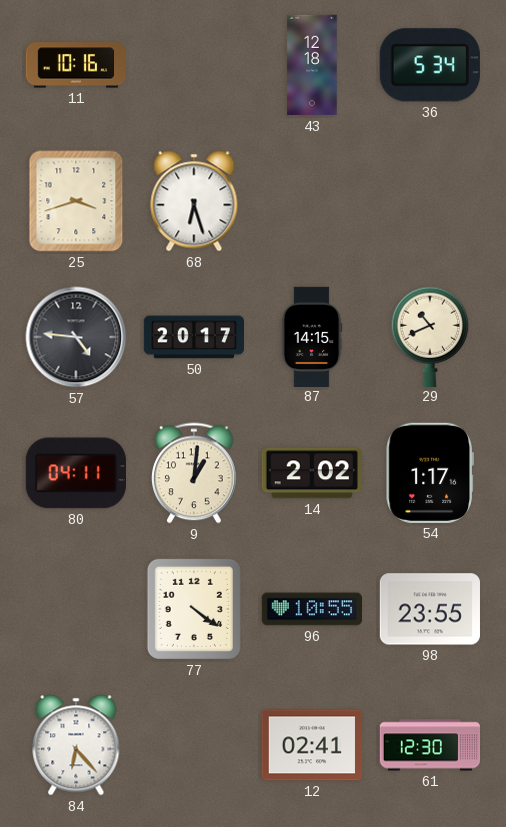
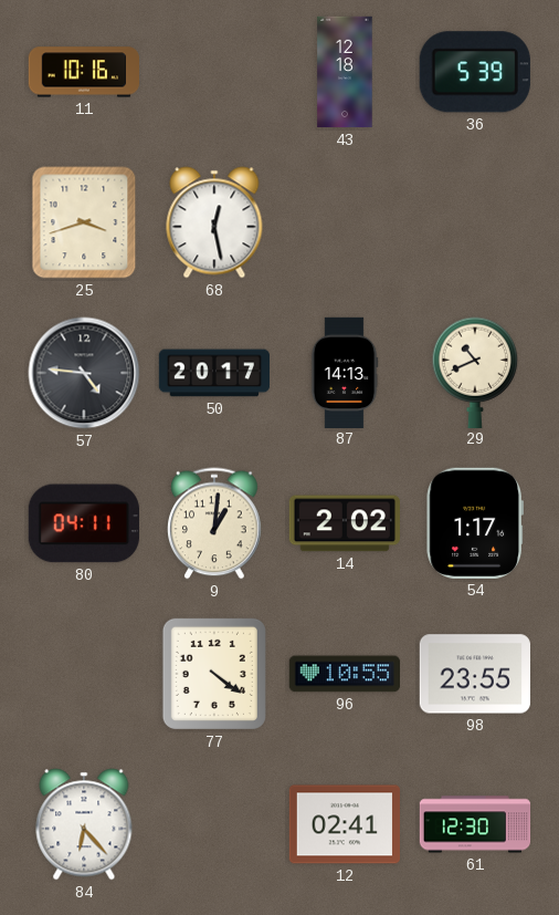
36: 5:34 -> 5:39 (475, 72)
68: 6:27 -> 12:28 (214, 222)
87: 14:15 -> 14:13 (345, 372)
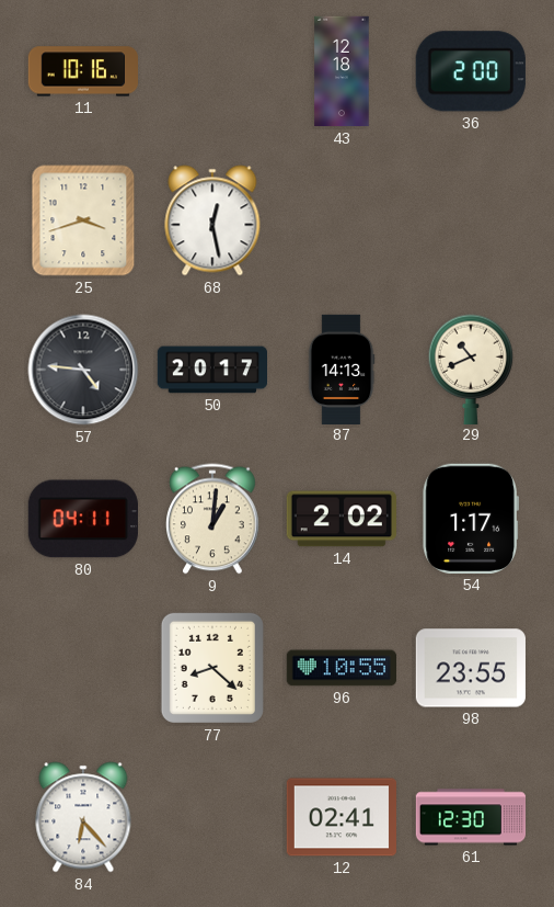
36: 5:39 -> 2:00 (471, 71)
77: 4:21 -> 8:22 (212, 668)
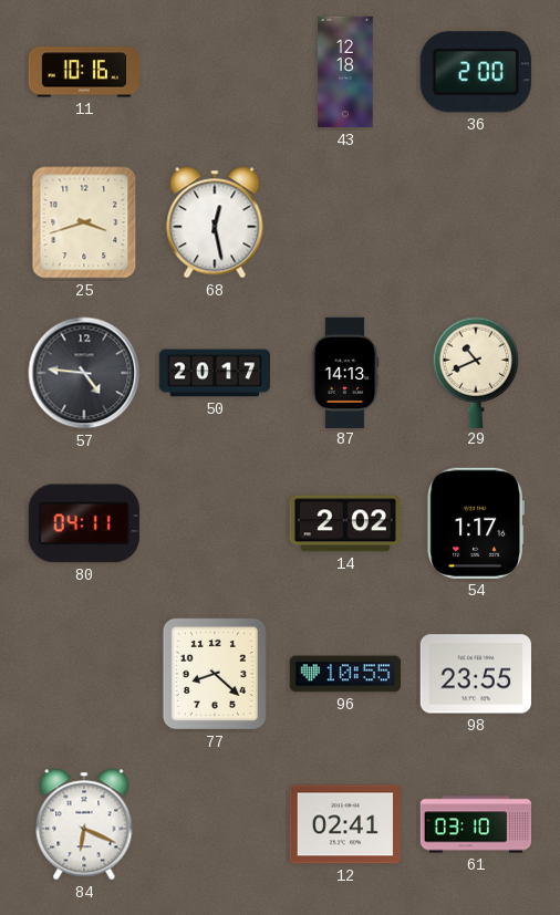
9: 1:01 -> none (213, 519)
84: 6:23 -> 6:19 (84, 824)
61: 12:30 -> 03:10 (476, 824)
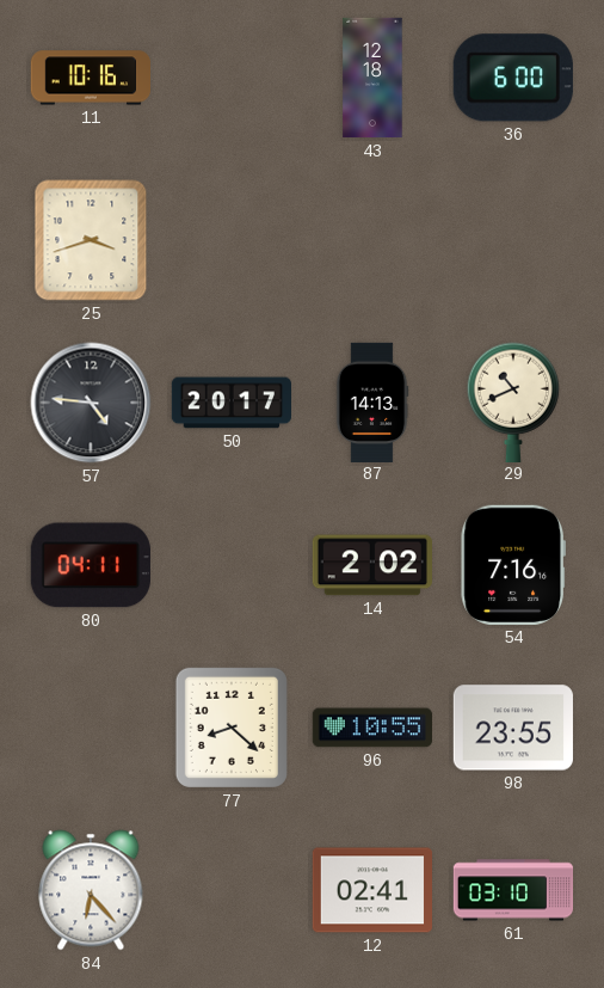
36: 2:00 -> 6:00 (513, 78)
68: 12:28 -> none (215, 222)
54: 1:17 -> 7:16 (512, 565)
84: 6:19 -> 6:23 (91, 890)
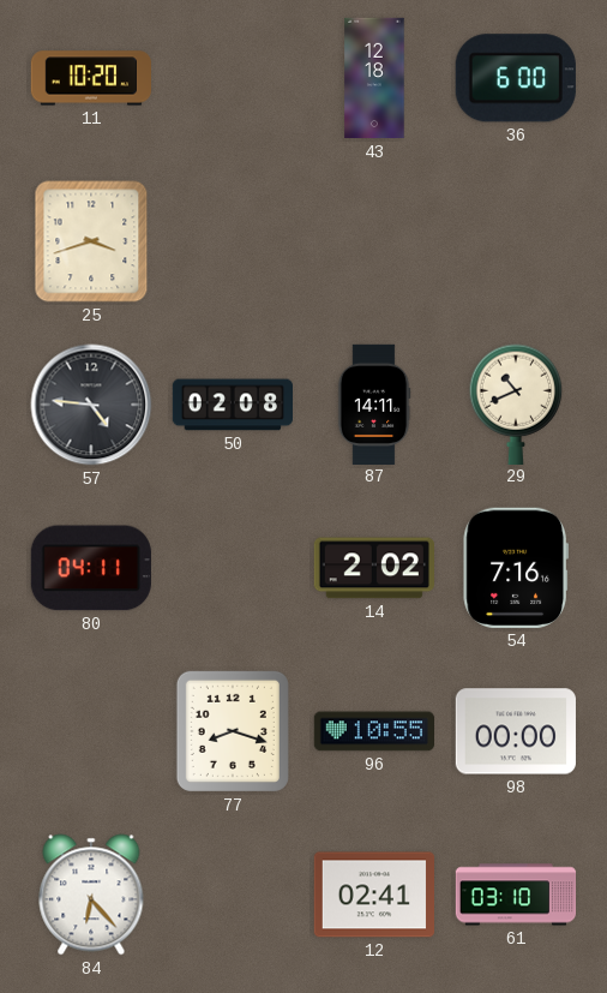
11: 10:16 -> 10:20 (90, 78)
50: 20:17 -> 02:08 (232, 405)
87: 14:13 -> 14:11 (374, 403)
77: 8:22 -> 8:18 (233, 731)
98: 23:55 -> 00:00 (516, 731)
